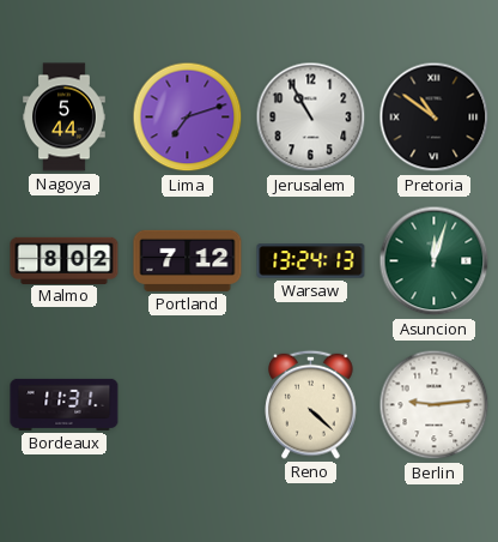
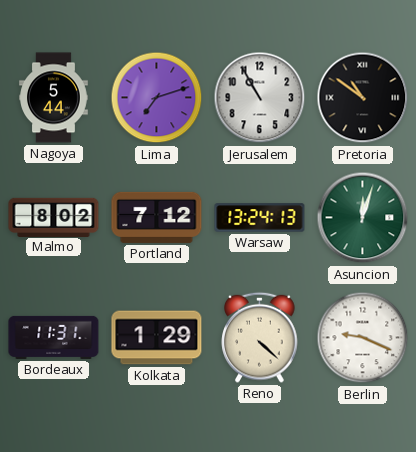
Kolkata: none -> 1:29 (157, 338)
Berlin: 9:14 -> 9:19 (363, 338)
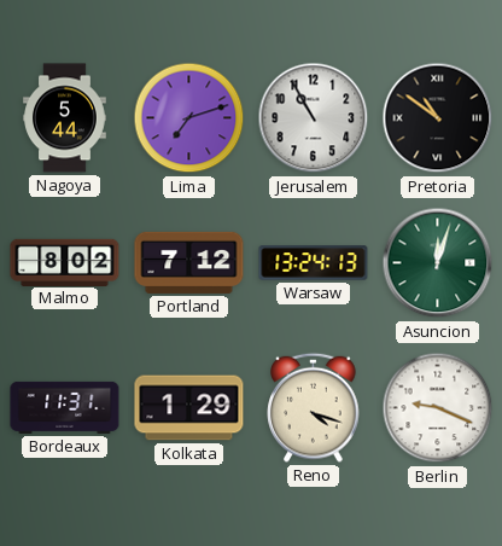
Reno: 4:22 -> 4:18 (314, 407)
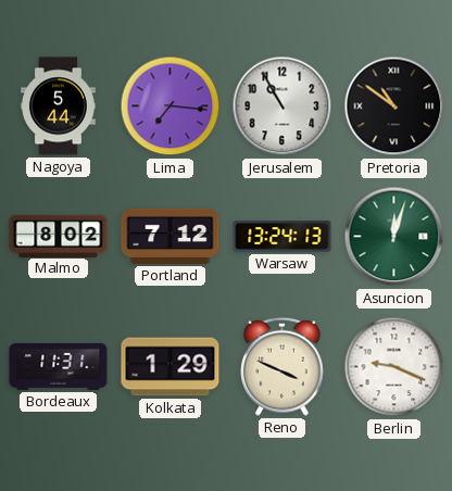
Lima: 7:12 -> 7:16 (171, 106)
Reno: 4:18 -> 3:49 (282, 366)
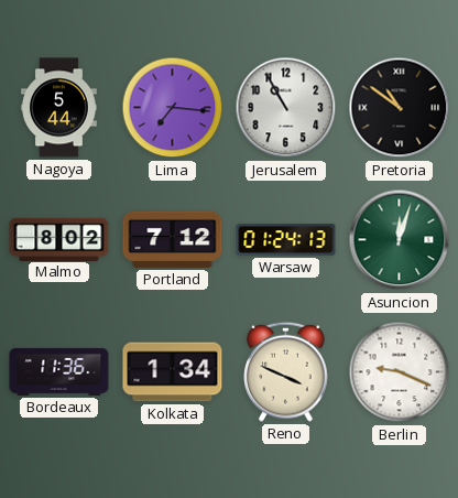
Warsaw: 13:24 -> 01:24 (286, 240)
Bordeaux: 11:31 -> 11:36 (59, 371)
Kolkata: 1:29 -> 1:34 (173, 372)
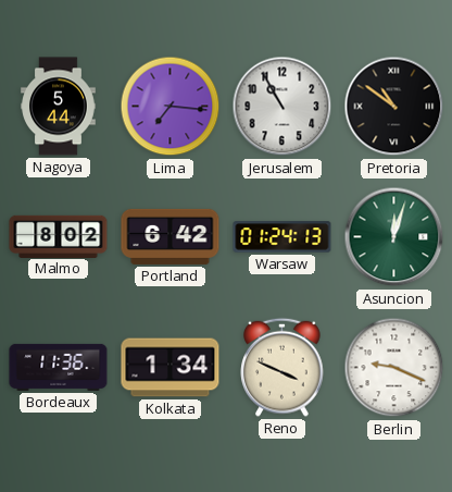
Portland: 7:12 -> 6:42 (171, 236)
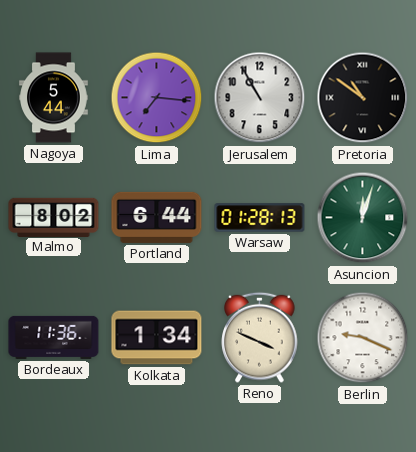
Portland: 6:42 -> 6:44 (157, 217)
Warsaw: 01:24 -> 01:28 (260, 218)
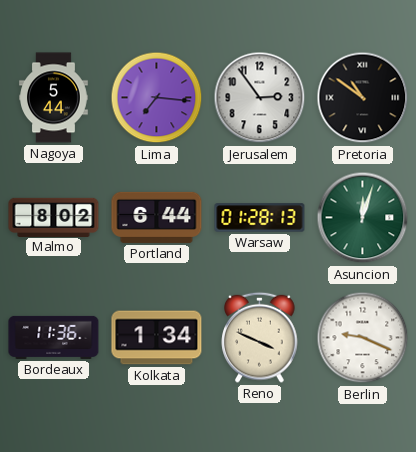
Jerusalem: 10:55 -> 2:54 (260, 98)
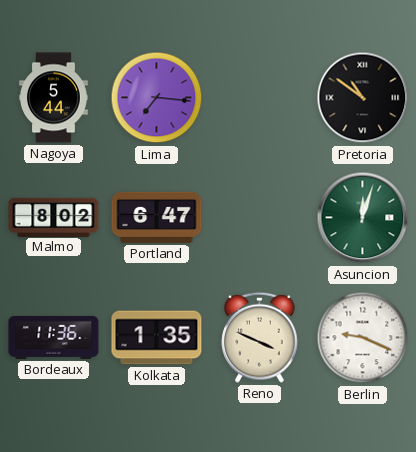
Jerusalem: 2:54 -> none (260, 98)
Portland: 6:44 -> 6:47 (157, 217)
Warsaw: 01:28 -> none (260, 218)
Kolkata: 1:34 -> 1:35 (157, 338)
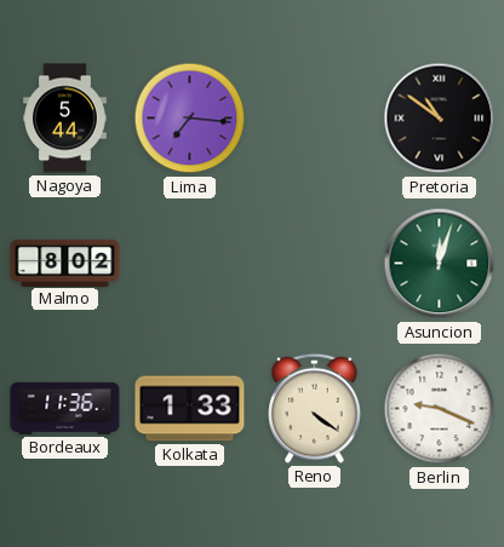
Portland: 6:47 -> none (157, 217)
Kolkata: 1:35 -> 1:33 (190, 409)
Reno: 3:49 -> 4:21 (315, 408)
